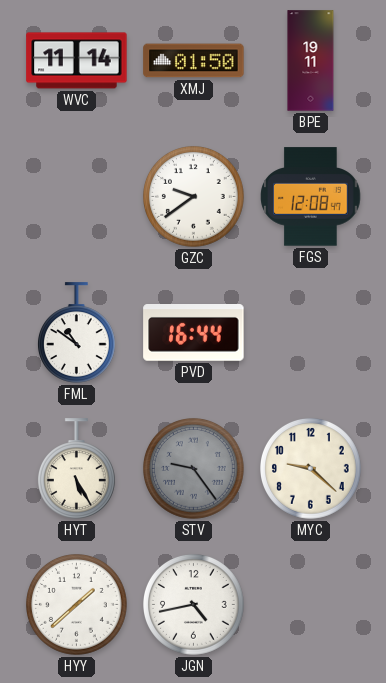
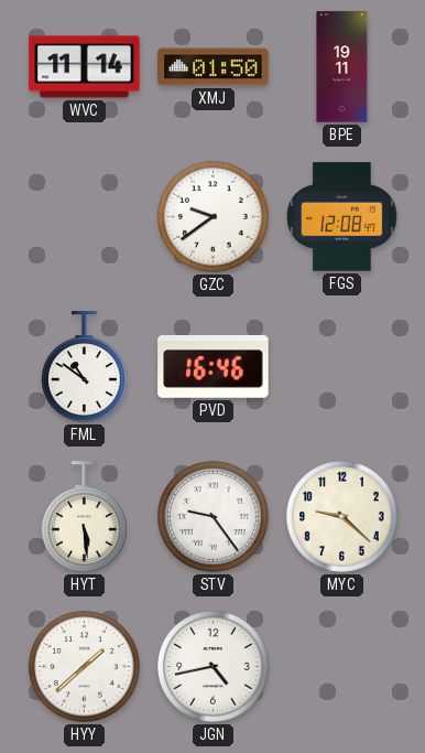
PVD: 16:44 -> 16:46 (214, 367)
HYT: 5:25 -> 5:29 (84, 517)
STV dial: grey -> white (214, 517)
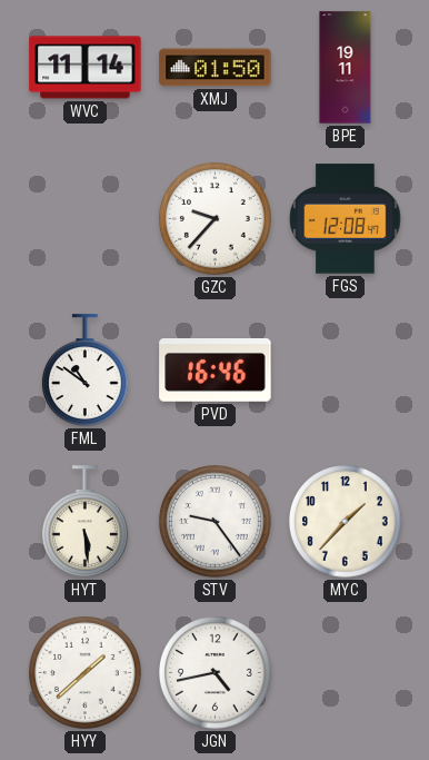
GZC: 9:39 -> 9:37 (216, 219)
MYC: 9:22 -> 1:37 (346, 522)
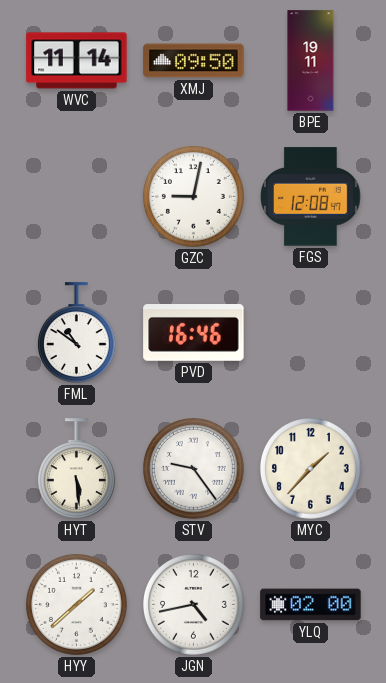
XMJ: 01:50 -> 09:50 (194, 61)
GZC: 9:37 -> 9:02 (194, 197)
YLQ: none -> 02:00 (311, 605)
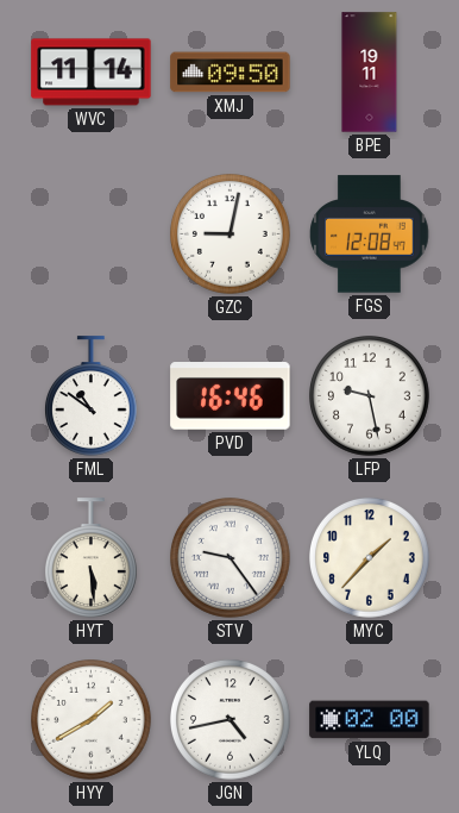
LFP: none -> 9:28 (370, 396)
HYY: 1:38 -> 1:40 (92, 720)
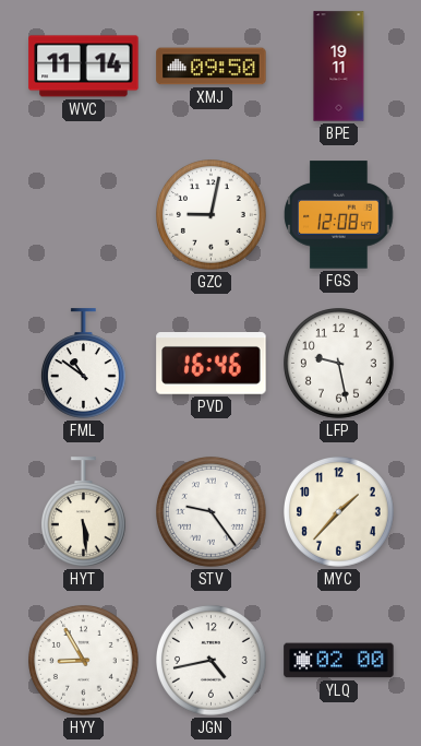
HYY: 1:40 -> 8:55 (84, 661)
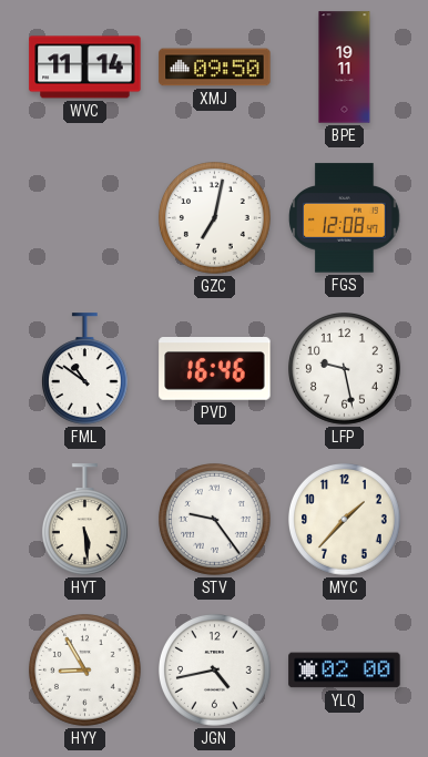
GZC: 9:02 -> 7:02 (215, 218)
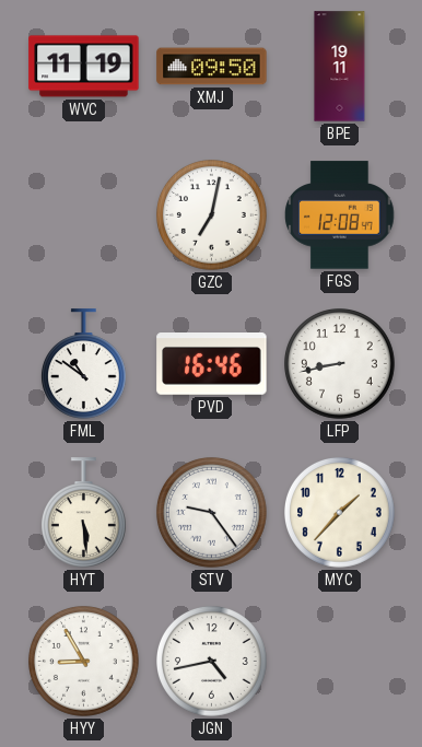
WVC: 11:14 -> 11:19 (84, 67)
LFP: 9:28 -> 8:43 (340, 364)
YLQ: 02:00 -> none (345, 671)
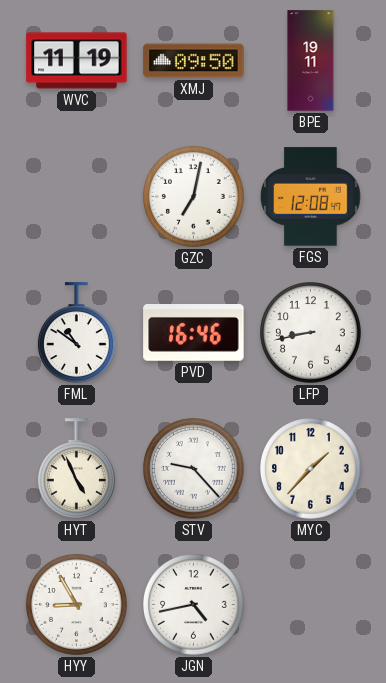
HYT: 5:29 -> 4:56 (76, 469)
STV: 9:24 -> 9:23 (194, 469)
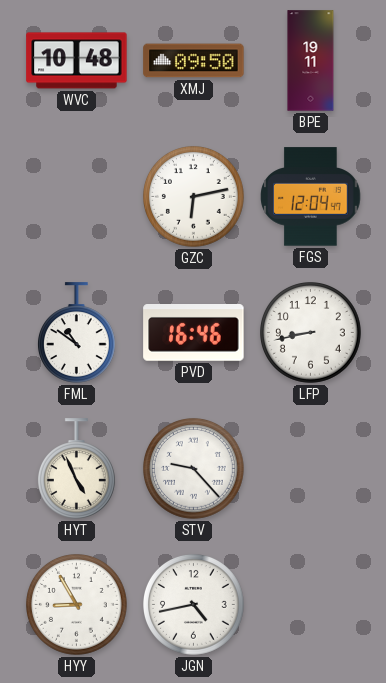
WVC: 11:19 -> 10:48 (77, 61)
GZC: 7:02 -> 6:13 (194, 197)
FGS: 12:08 -> 12:04 (311, 197)
MYC: 1:37 -> none (311, 469)
